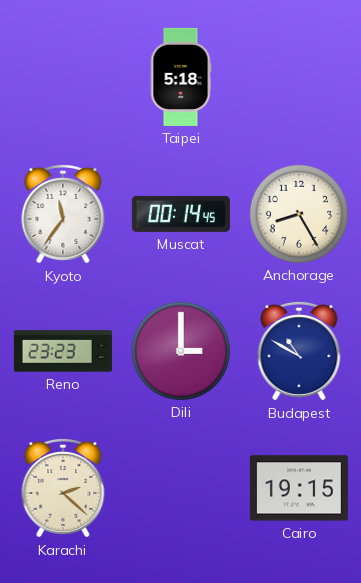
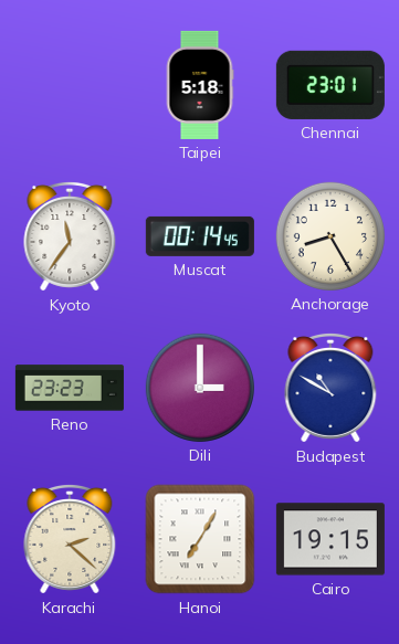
Chennai: none -> 23:01 (330, 85)
Hanoi: none -> 7:05 (200, 539)
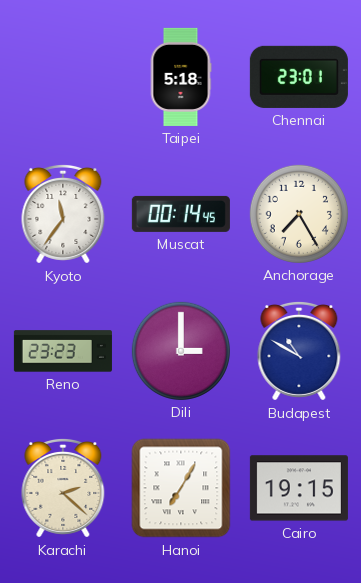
Anchorage: 8:25 -> 7:25 (299, 214)
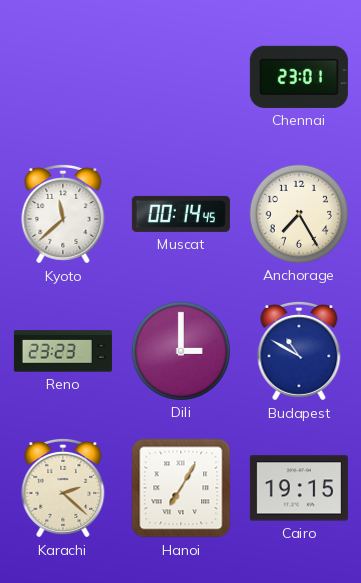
Taipei: 5:18 -> none (181, 77)
Kyoto: 11:36 -> 11:38 (63, 214)
